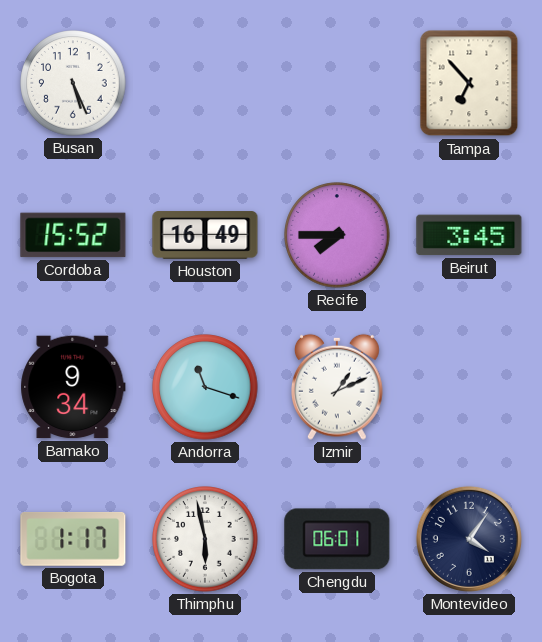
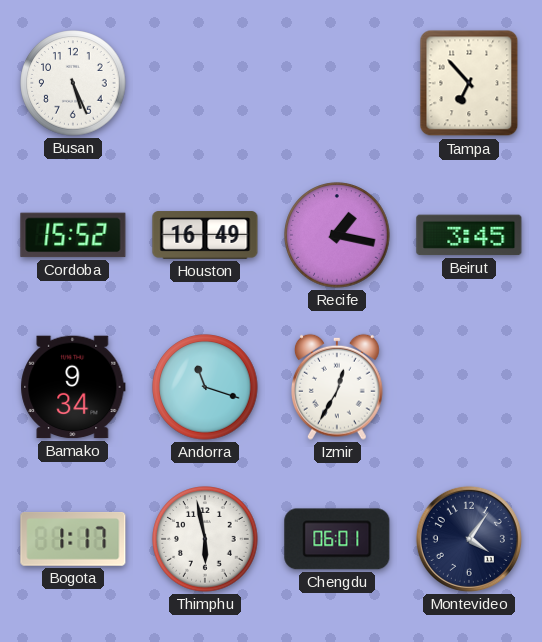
Recife: 7:45 -> 1:17 (337, 235)
Izmir: 1:11 -> 12:35 (338, 387)
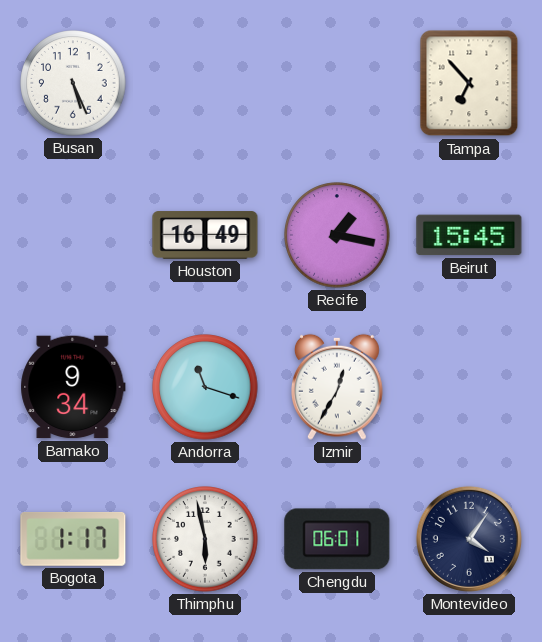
Cordoba: 15:52 -> none (73, 235)
Beirut: 3:45 -> 15:45 (469, 235)
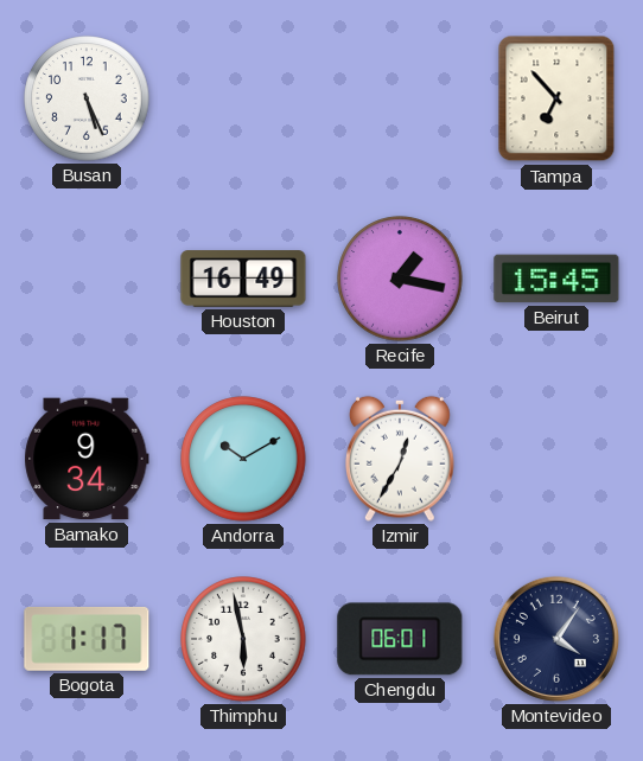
Andorra: 11:18 -> 10:10 (243, 459)
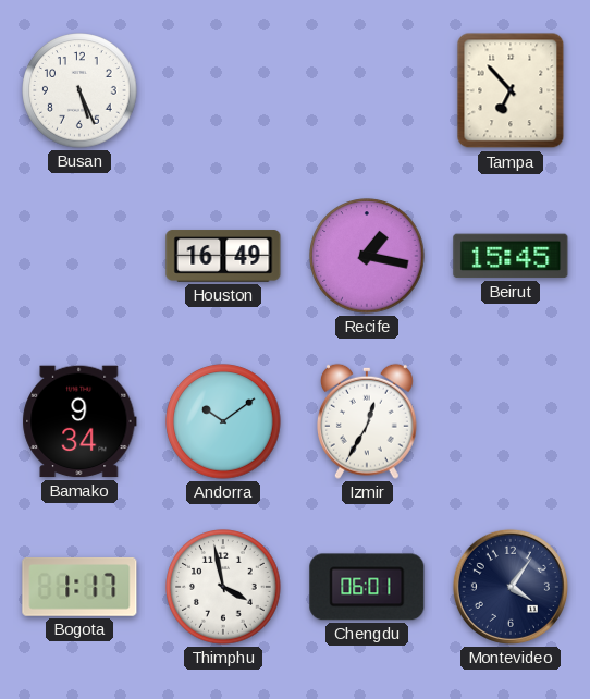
Andorra: 10:10 -> 10:09 (223, 421)
Thimphu: 5:58 -> 3:58 (223, 587)
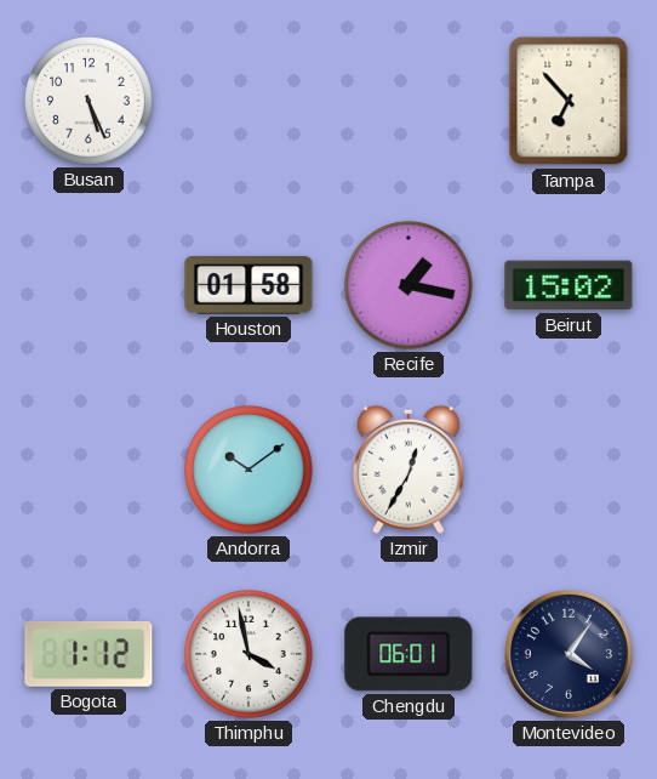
Houston: 16:49 -> 01:58 (248, 285)
Beirut: 15:45 -> 15:02 (569, 285)
Bamako: 9:34 -> none (79, 421)
Bogota: 1:17 -> 1:12 (88, 654)
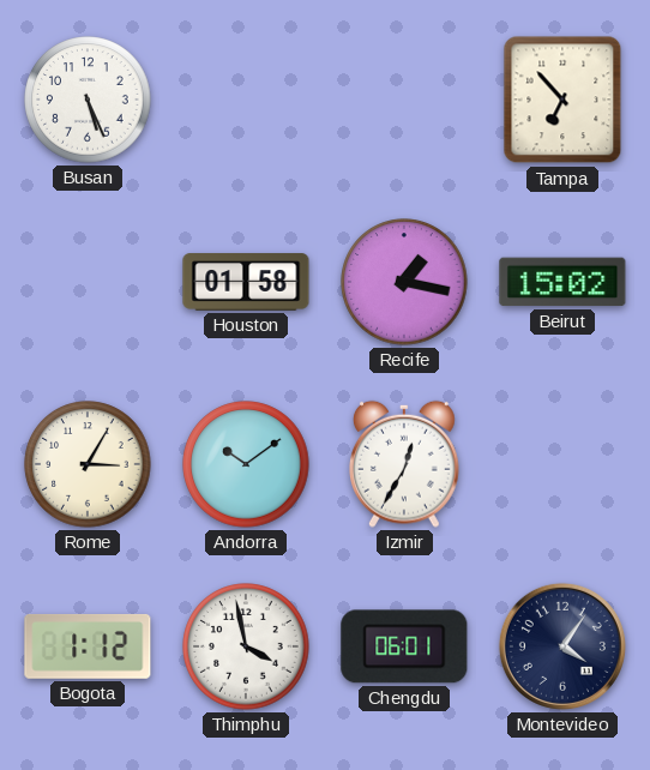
Rome: none -> 3:05 (88, 464)
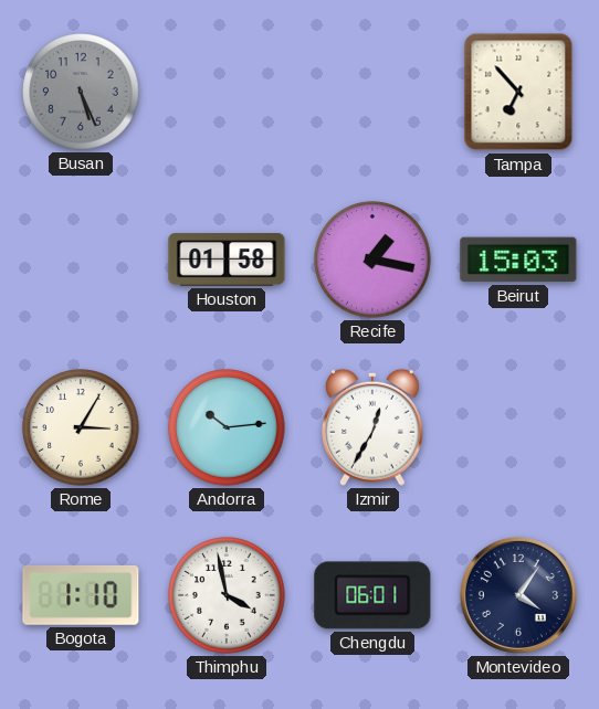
Busan dial: white -> grey (81, 92)
Beirut: 15:02 -> 15:03 (518, 260)
Andorra: 10:09 -> 10:14 (227, 427)
Bogota: 1:12 -> 1:10 (81, 595)
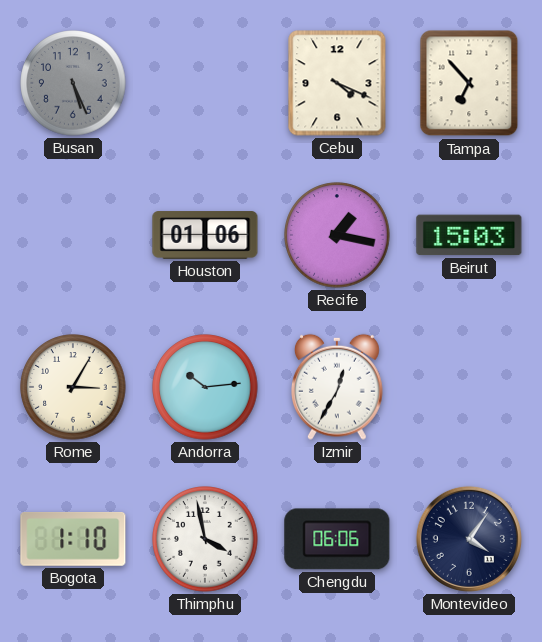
Cebu: none -> 4:19 (337, 83)
Houston: 01:58 -> 01:06 (205, 235)
Chengdu: 06:01 -> 06:06 (337, 539)
